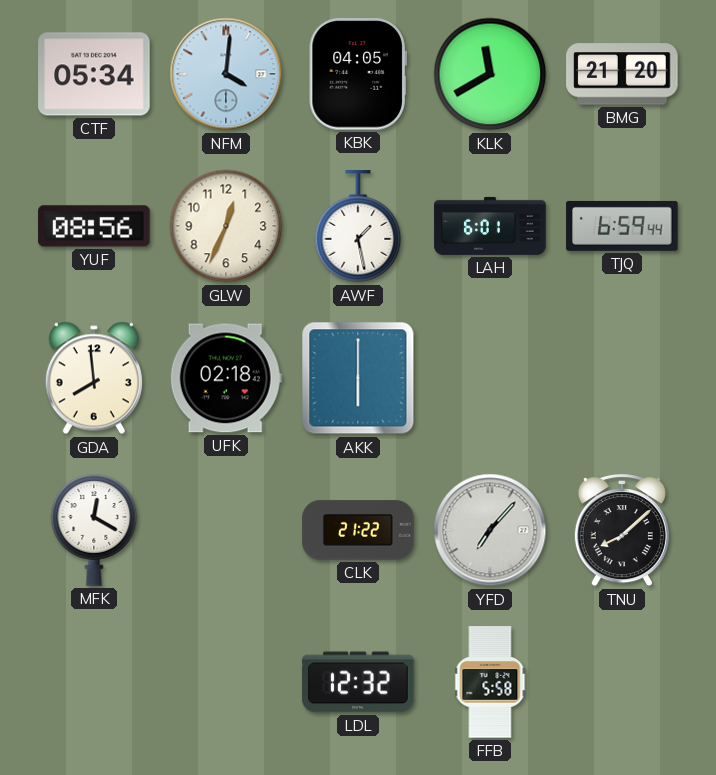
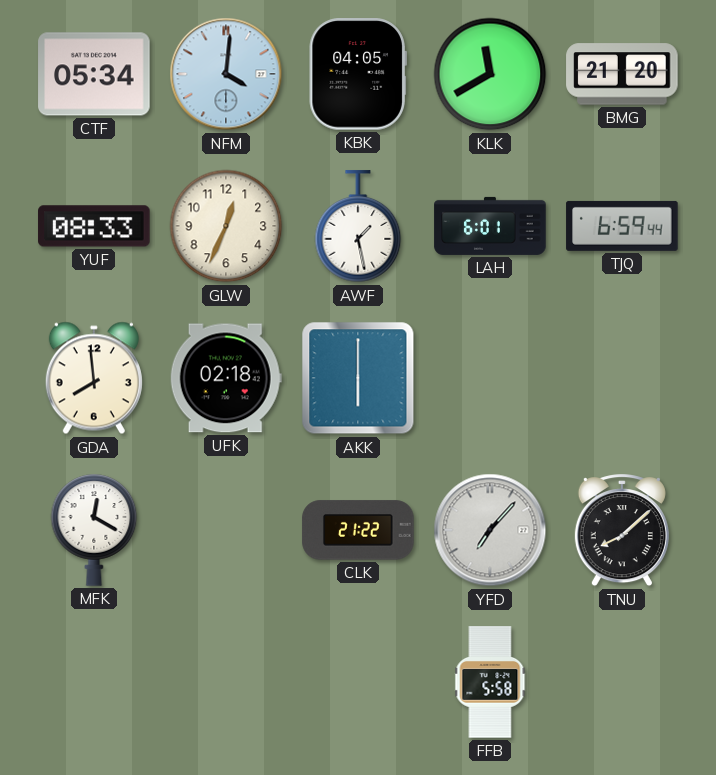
YUF: 08:56 -> 08:33 (94, 226)
LDL: 12:32 -> none (358, 682)
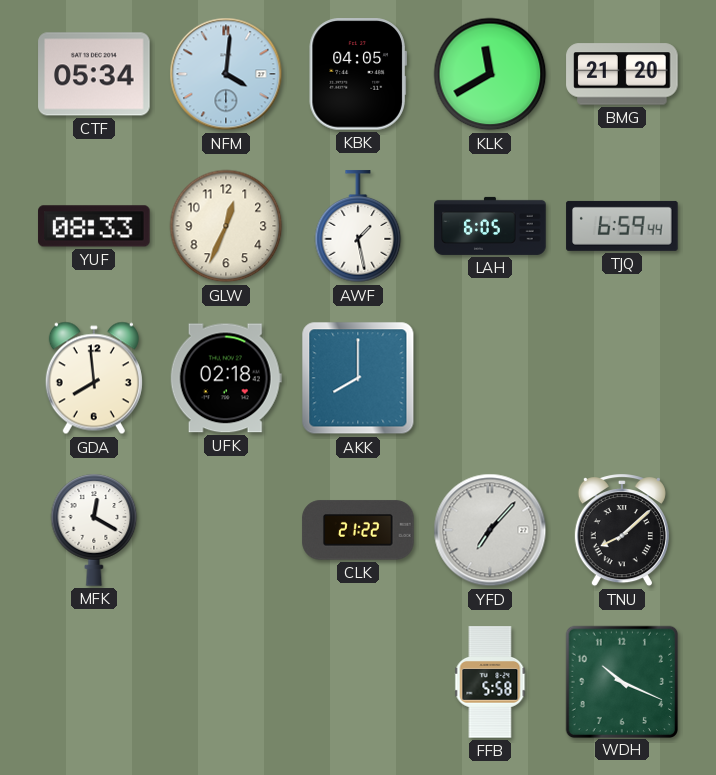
LAH: 6:01 -> 6:05 (490, 226)
AKK: 6:00 -> 8:00 (358, 378)
WDH: none -> 10:19 (621, 681)
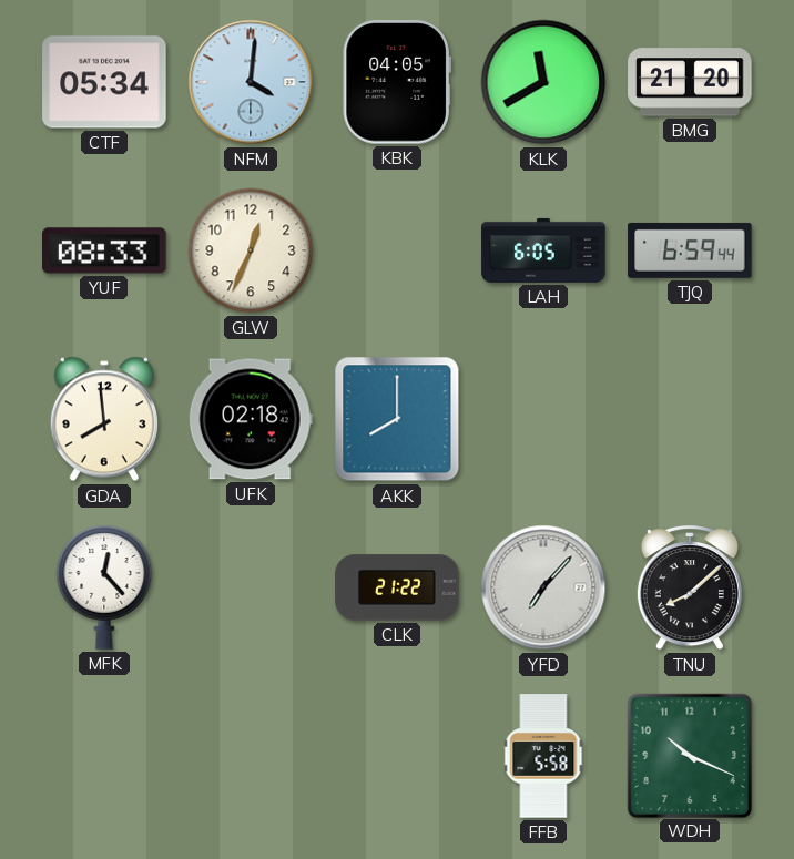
AWF: 1:28 -> none (358, 227)
MFK: 12:20 -> 12:23 (104, 587)
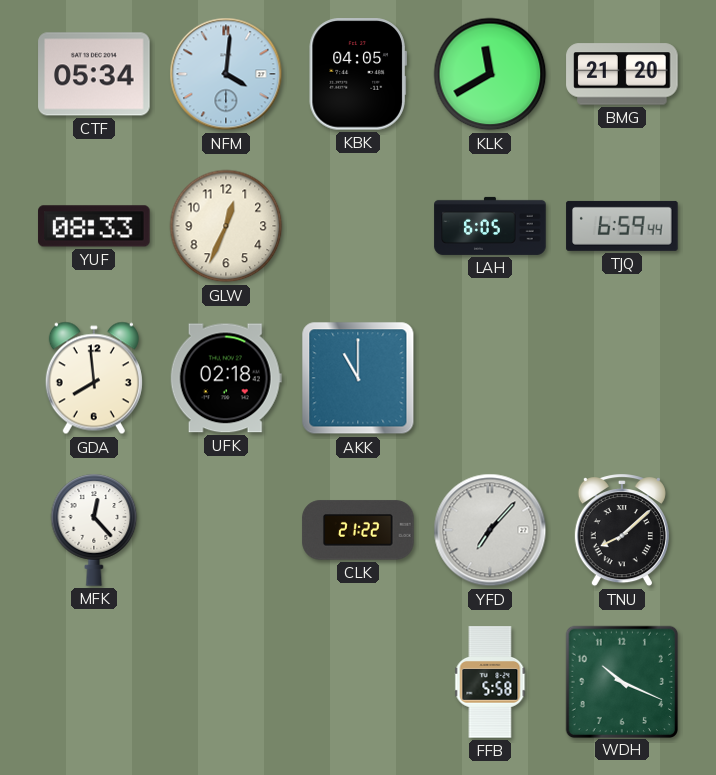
AKK: 8:00 -> 11:00 (358, 378)
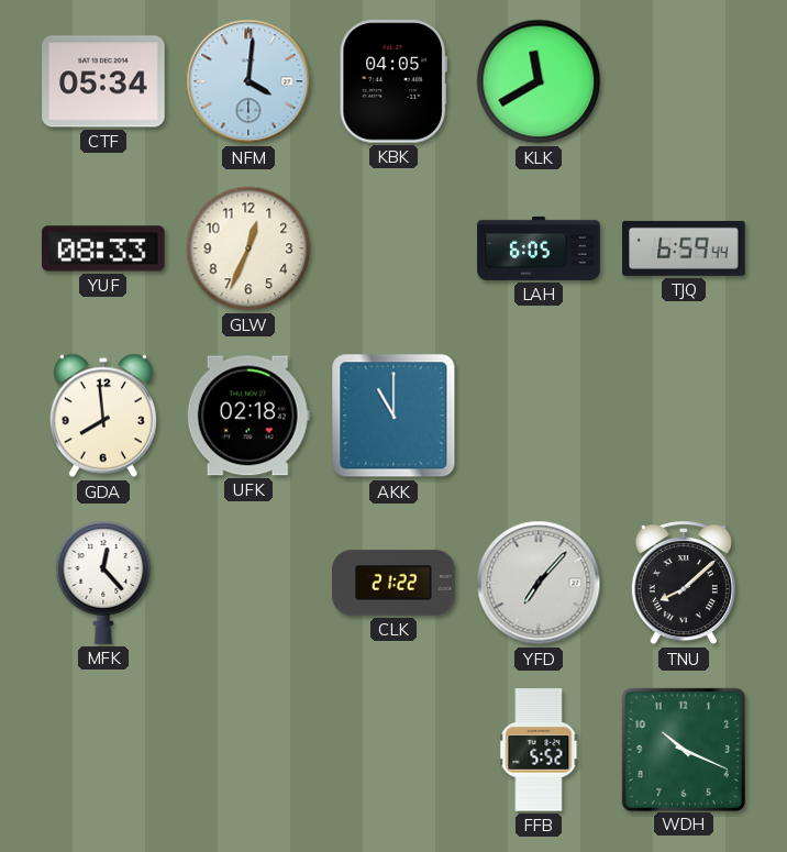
BMG: 21:20 -> none (622, 74)
FFB: 5:58 -> 5:52 (539, 750)
